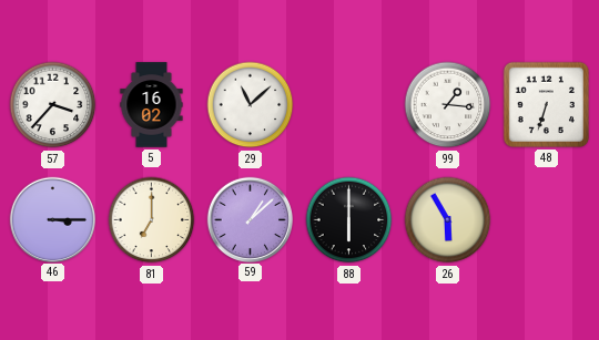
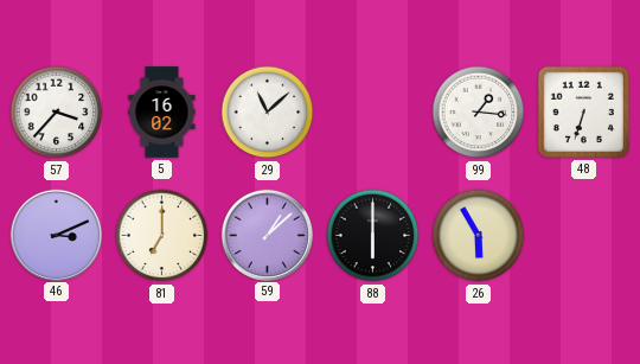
46: 3:15 -> 3:11 (56, 235)
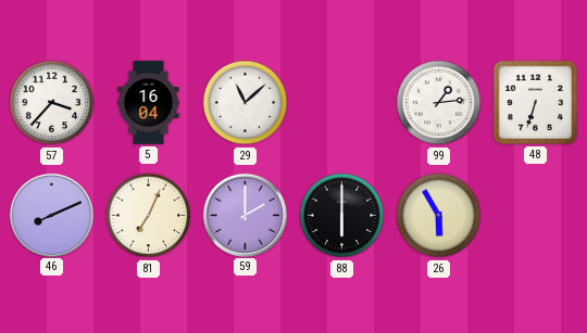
5: 16:02 -> 16:04 (149, 103)
99: 1:16 -> 1:14 (439, 103)
46: 3:11 -> 8:11 (51, 215)
81: 7:00 -> 7:04 (149, 216)
59: 1:08 -> 2:00 (245, 215)
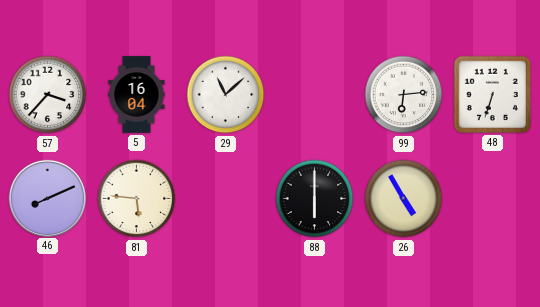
99: 1:14 -> 6:14 (404, 95)
81: 7:04 -> 5:46 (137, 199)
59: 2:00 -> none (245, 215)
26: 5:55 -> 4:55 (404, 199)
